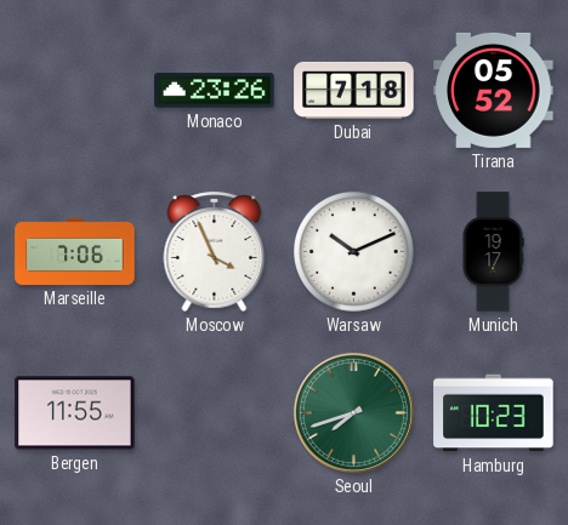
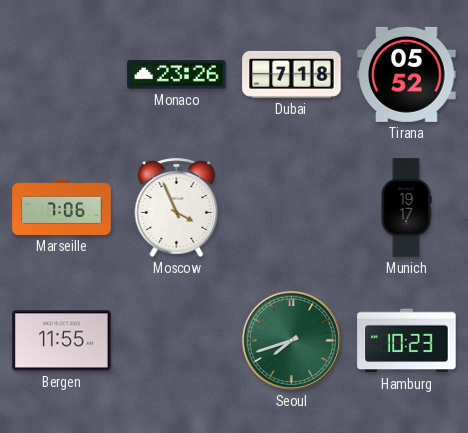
Warsaw: 10:11 -> none (354, 252)
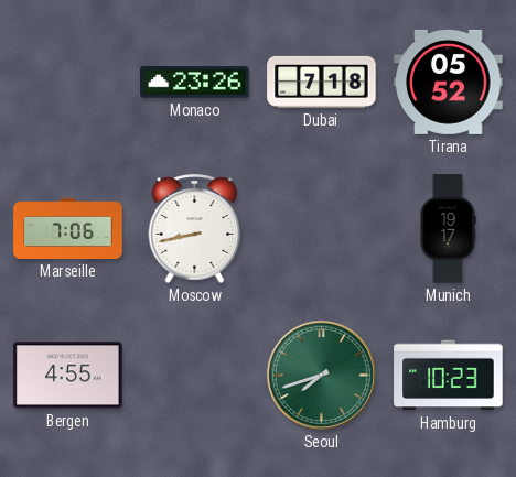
Moscow: 3:56 -> 8:43 (195, 228)
Bergen: 11:55 -> 4:55 (68, 376)
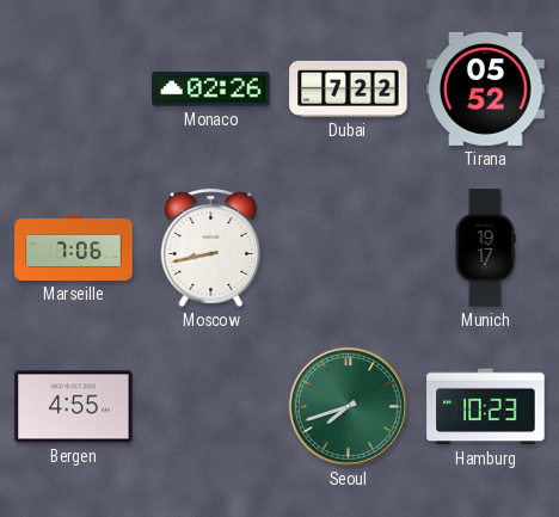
Monaco: 23:26 -> 02:26 (211, 90)
Dubai: 7:18 -> 7:22 (349, 88)
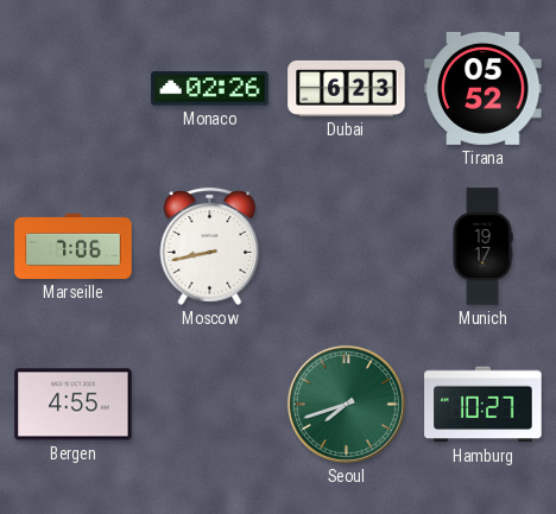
Dubai: 7:22 -> 6:23 (347, 88)
Hamburg: 10:23 -> 10:27 (484, 405)
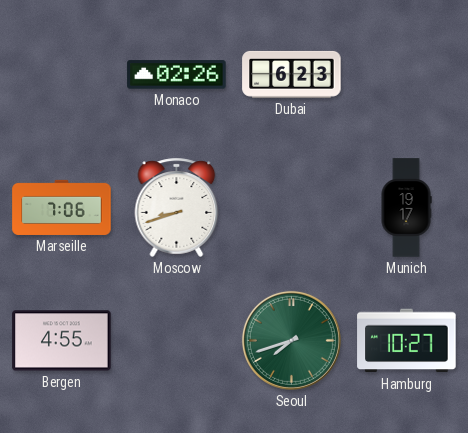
Tirana: 05:52 -> none (484, 88)
Moscow: 8:43 -> 8:42 (177, 207)
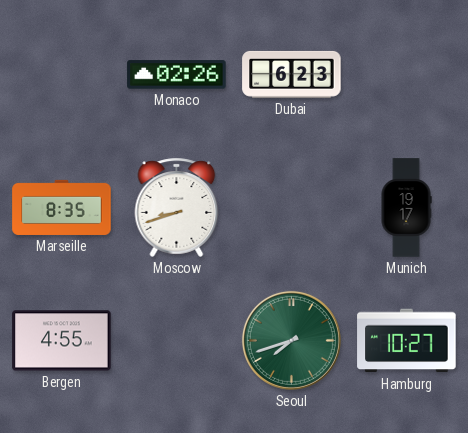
Marseille: 7:06 -> 8:35 (62, 207)
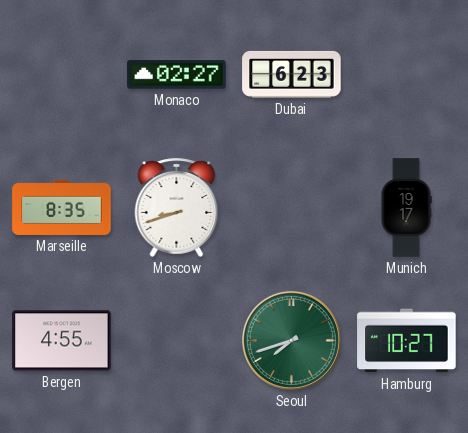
Monaco: 02:26 -> 02:27 (177, 75)
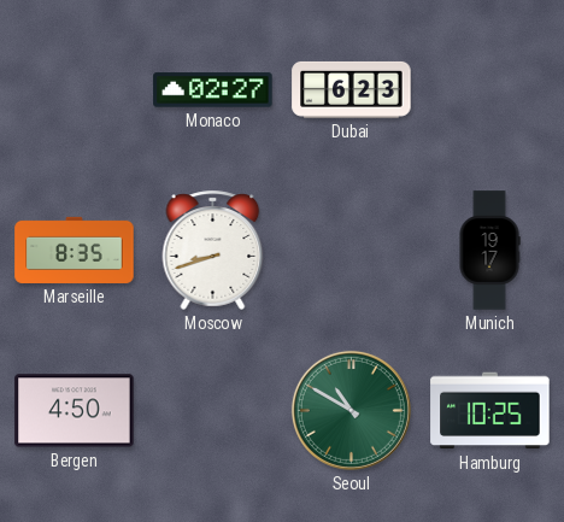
Bergen: 4:55 -> 4:50 (75, 411)
Seoul: 7:42 -> 10:50 (351, 410)
Hamburg: 10:27 -> 10:25 (490, 411)
